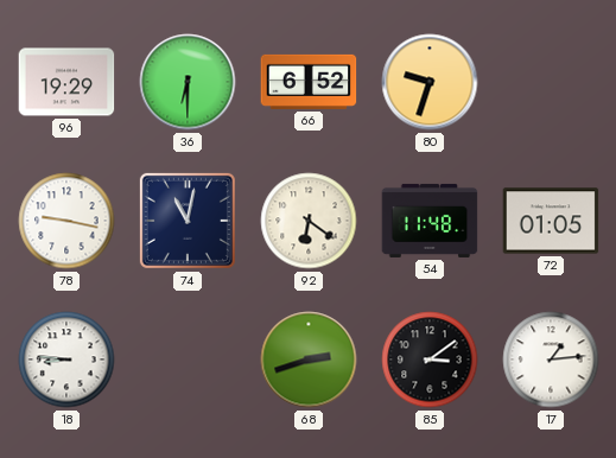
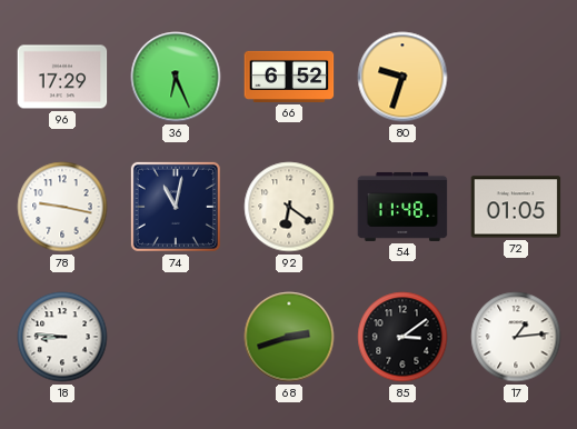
96: 19:29 -> 17:29 (62, 77)
36: 6:30 -> 6:26 (176, 77)
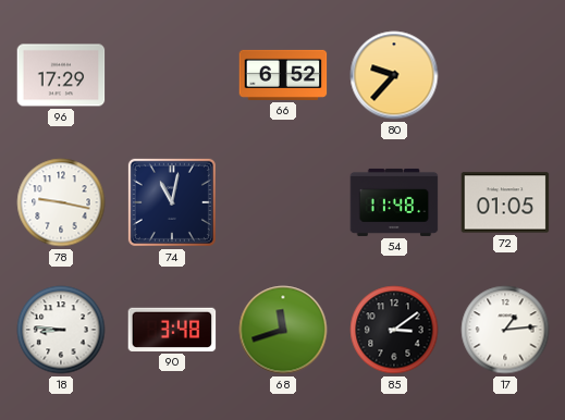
36: 6:26 -> none (176, 77)
80: 9:33 -> 9:37 (394, 75)
92: 6:21 -> none (289, 207)
90: none -> 3:48 (172, 330)
68: 2:42 -> 11:42 (283, 330)
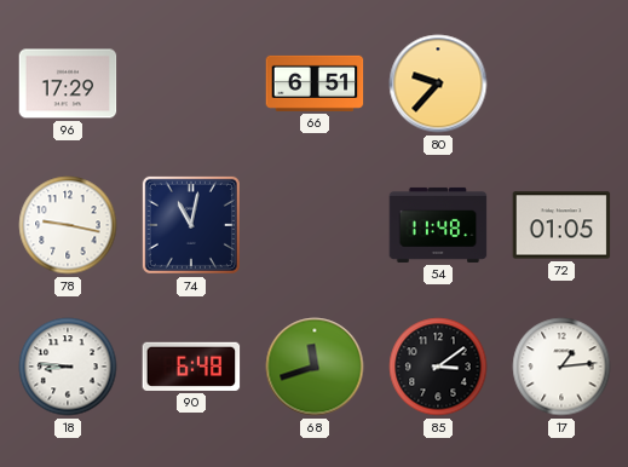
66: 6:52 -> 6:51 (315, 83)
90: 3:48 -> 6:48 (191, 367)
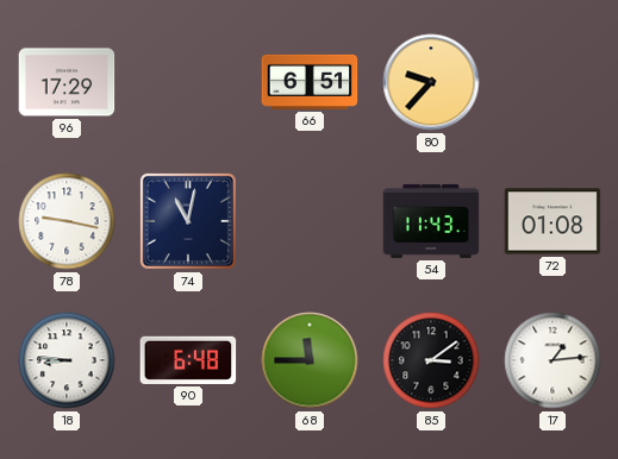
54: 11:48 -> 11:43 (431, 221)
72: 01:05 -> 01:08 (553, 221)
68: 11:42 -> 11:45 (310, 360)
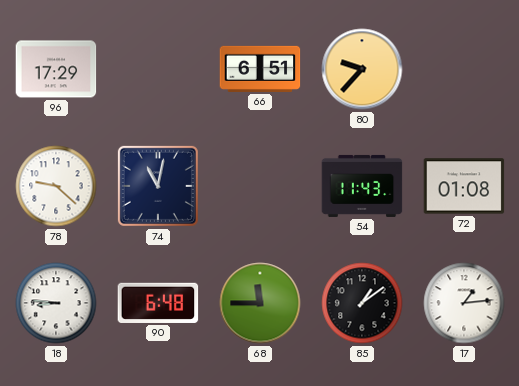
78: 9:17 -> 9:22 (56, 186)
85: 3:09 -> 1:09 (362, 303)
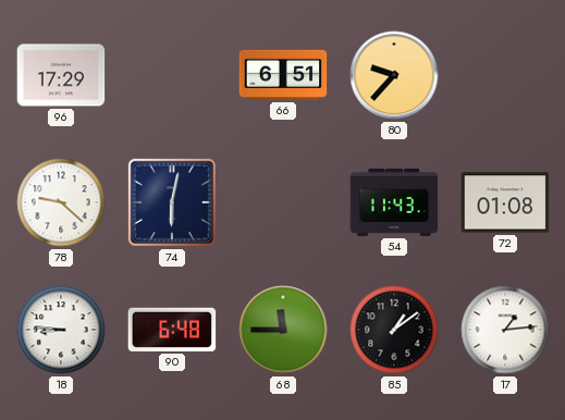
74: 11:02 -> 6:02 (172, 202)
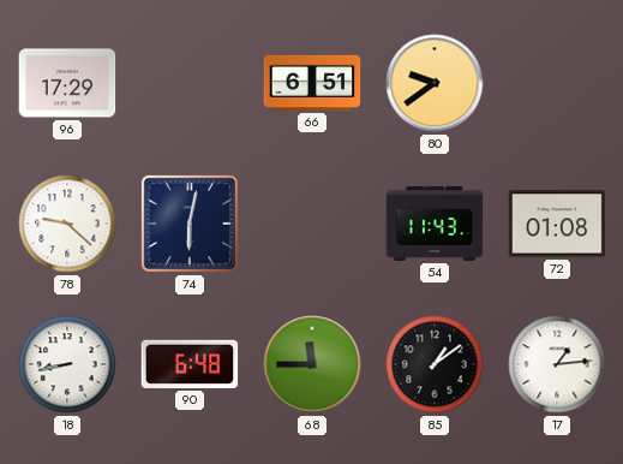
80: 9:37 -> 9:39 (435, 83)
18: 8:46 -> 8:43 (67, 364)
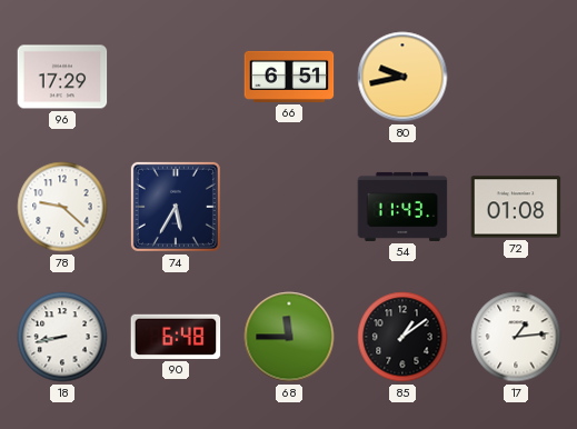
80: 9:39 -> 9:43 (402, 77)
74: 6:02 -> 5:35 (176, 207)
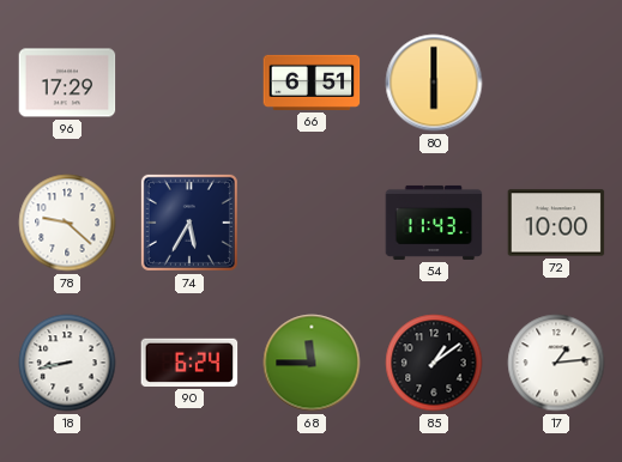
80: 9:43 -> 6:00 (434, 83)
72: 01:08 -> 10:00 (556, 223)
90: 6:48 -> 6:24 (189, 363)
